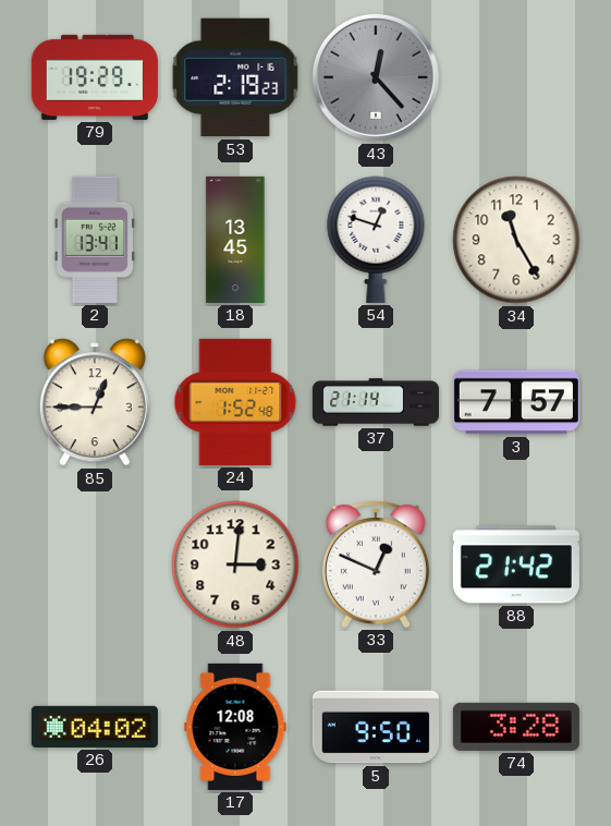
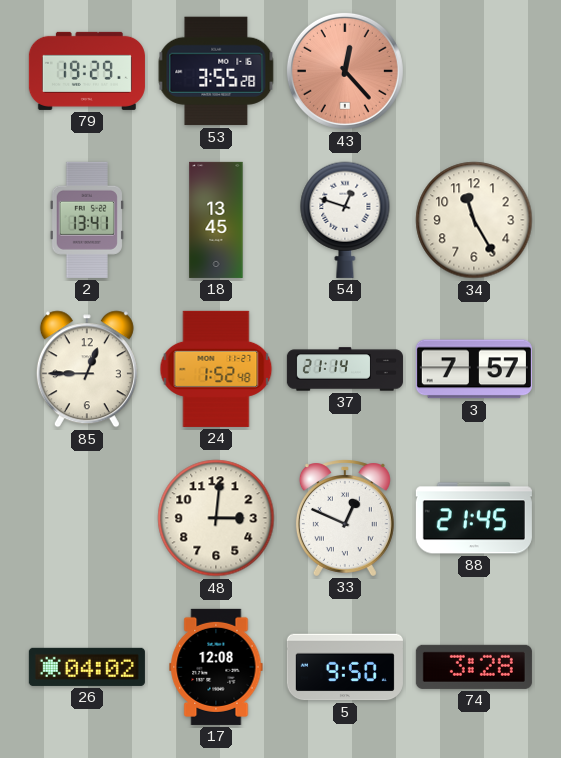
53: 2:19 -> 3:55 (216, 71)
43 dial: grey -> salmon (345, 71)
88: 21:42 -> 21:45 (474, 518)
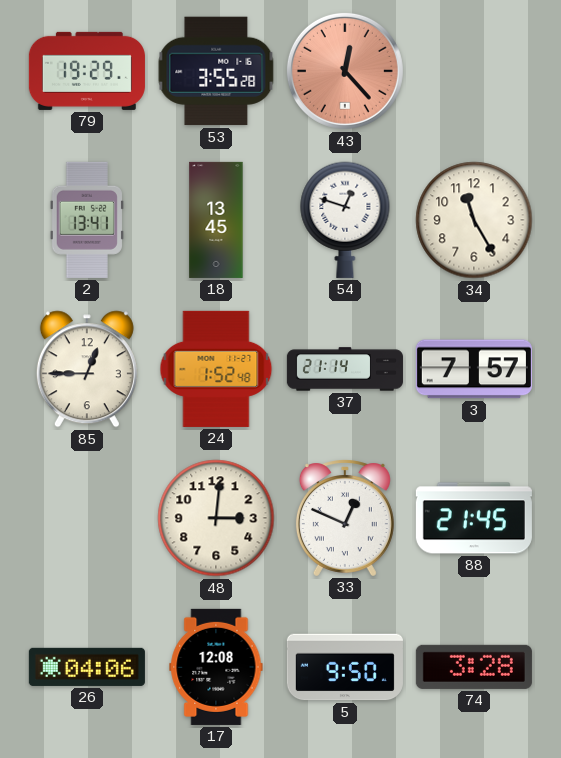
26: 04:02 -> 04:06 (87, 667)
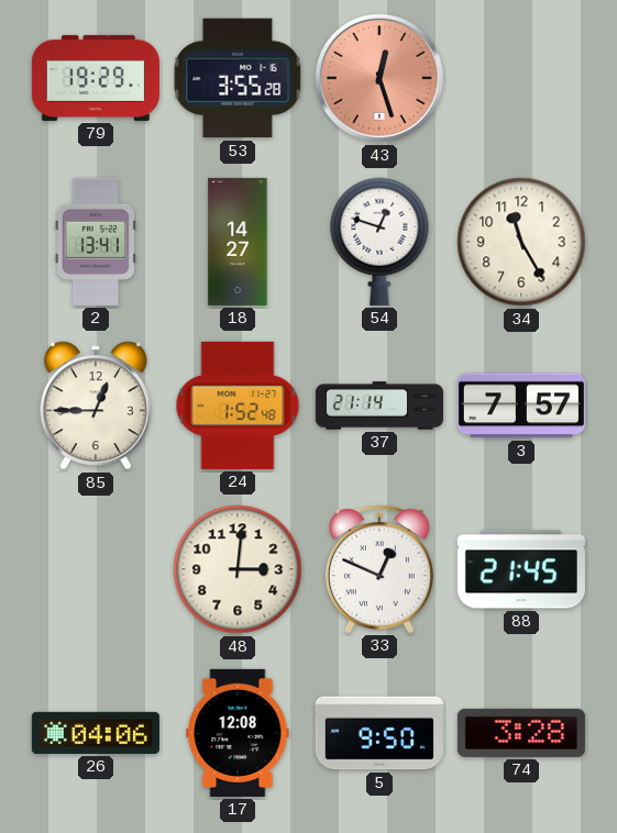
43: 12:23 -> 12:27 (379, 78)
18: 13:45 -> 14:27 (238, 242)
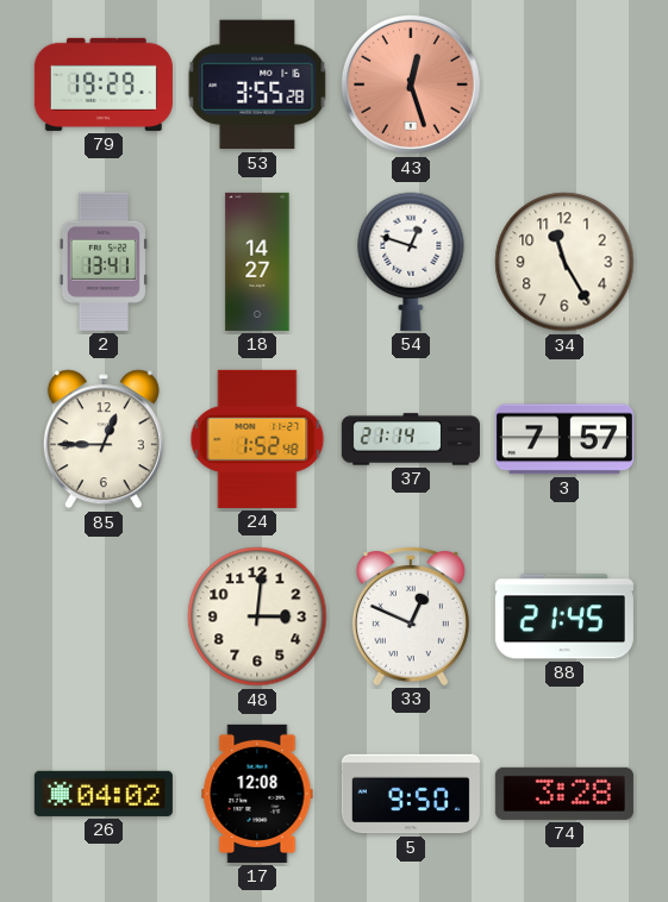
26: 04:06 -> 04:02 (104, 794)
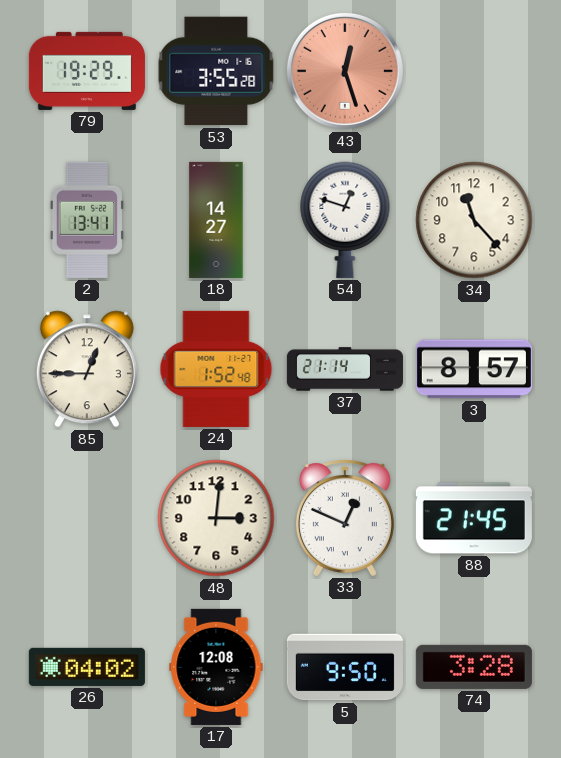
34: 11:25 -> 11:23 (474, 220)
3: 7:57 -> 8:57 (474, 369)
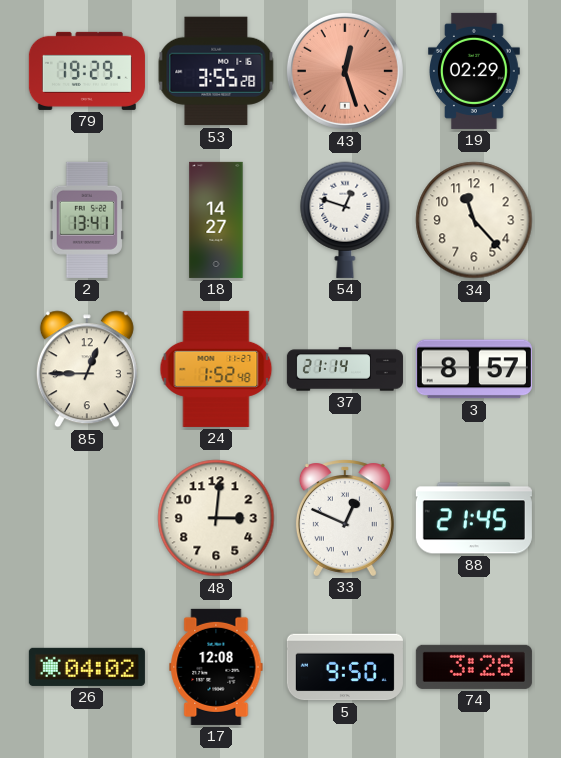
19: none -> 02:29 (475, 71)
